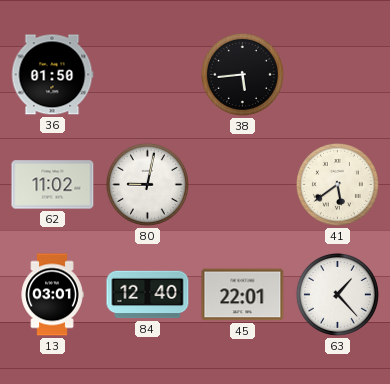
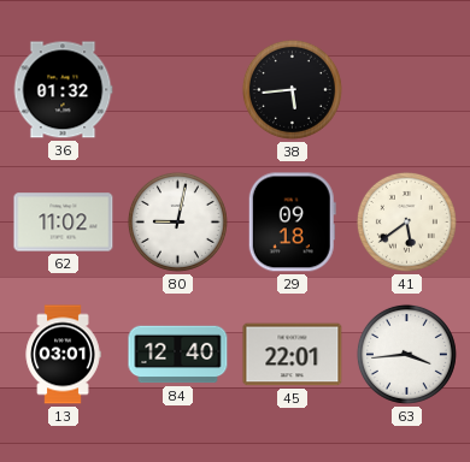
36: 01:50 -> 01:32 (63, 90)
29: none -> 09:18 (292, 223)
63: 1:23 -> 3:44 (406, 354)
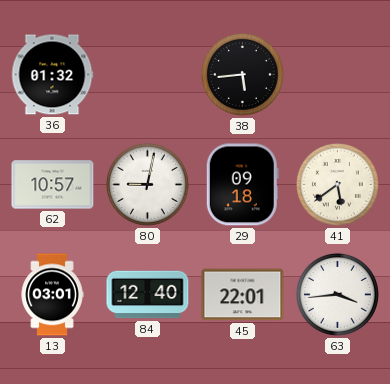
62: 11:02 -> 10:57 (53, 185)
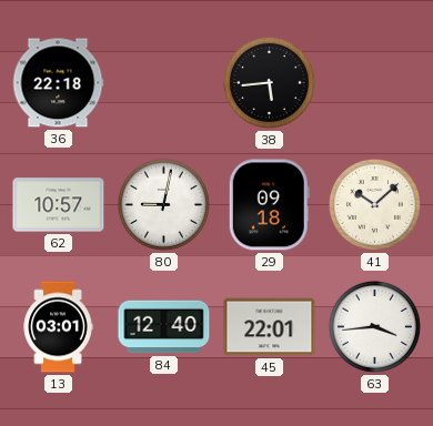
36: 01:32 -> 22:18 (58, 83)
41: 5:39 -> 10:08 (374, 204)
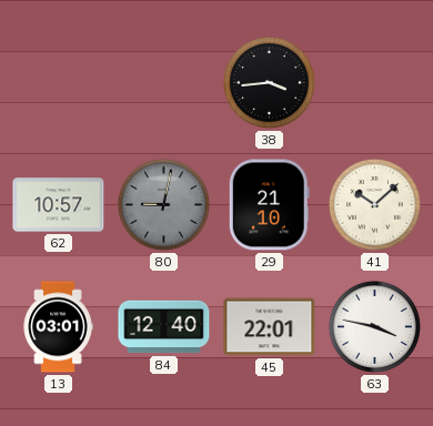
36: 22:18 -> none (58, 83)
38: 5:44 -> 3:44 (269, 82)
80 dial: white -> grey (163, 204)
29: 09:18 -> 21:10 (269, 205)
63: 3:44 -> 3:47 (374, 326)
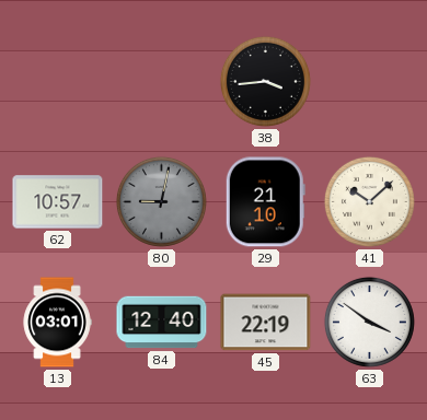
45: 22:01 -> 22:19 (266, 323)
63: 3:47 -> 3:51 (369, 322)
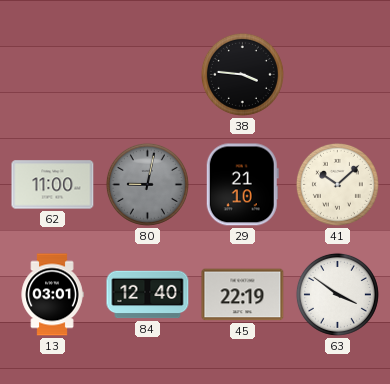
38: 3:44 -> 3:46 (242, 74)
62: 10:57 -> 11:00 (53, 185)
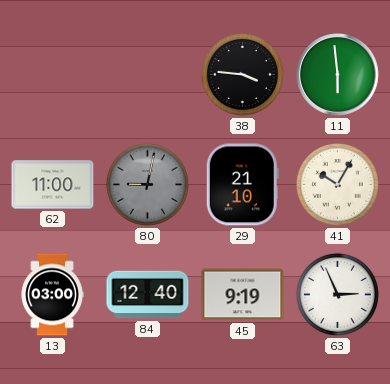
11: none -> 5:59 (338, 75)
41: 10:08 -> 10:05 (337, 184)
13: 03:01 -> 03:00 (52, 295)
45: 22:19 -> 9:19 (243, 295)
63: 3:51 -> 2:56 (337, 294)
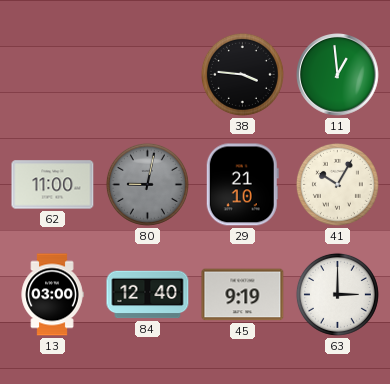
11: 5:59 -> 12:59 (338, 75)
63: 2:56 -> 3:00 (337, 294)
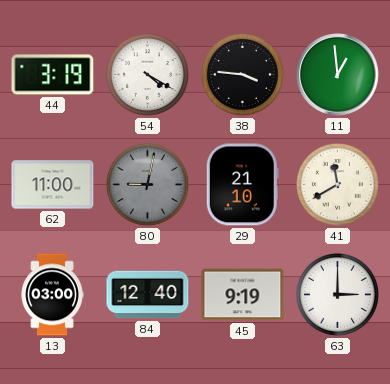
44: none -> 3:19 (53, 75)
54: none -> 4:20 (147, 74)
41: 10:05 -> 11:40 (337, 184)
